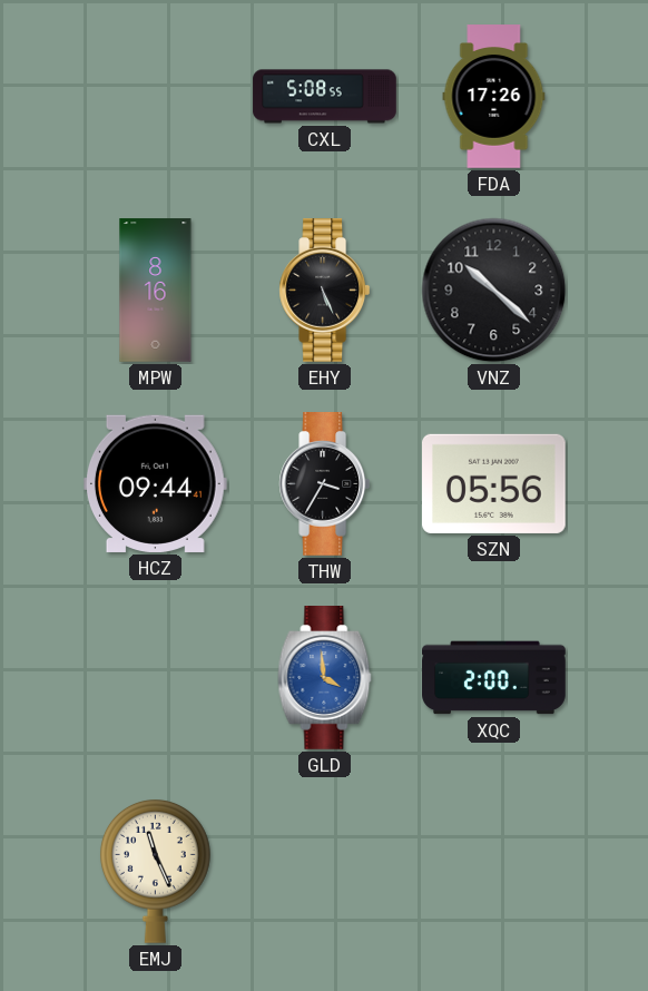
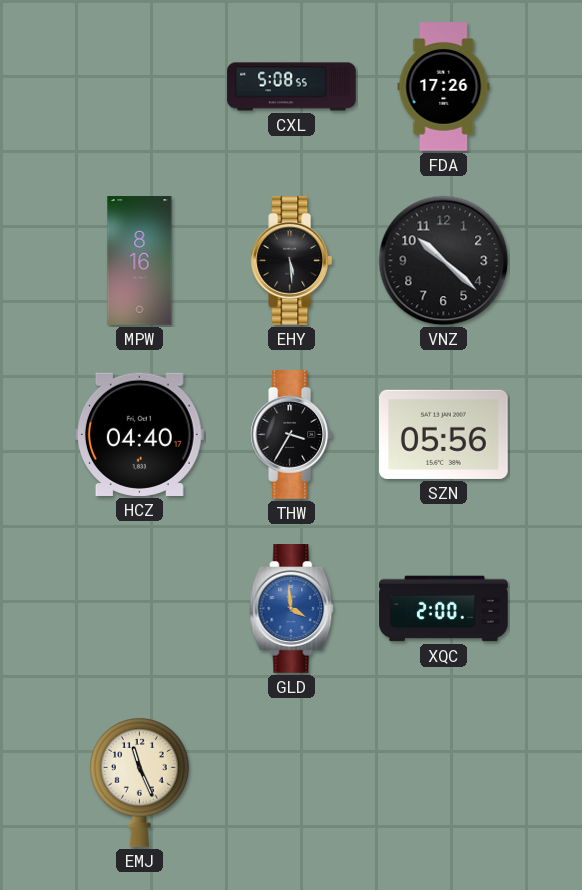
EHY: 5:26 -> 5:29 (292, 261)
HCZ: 09:44 -> 04:40 (139, 434)
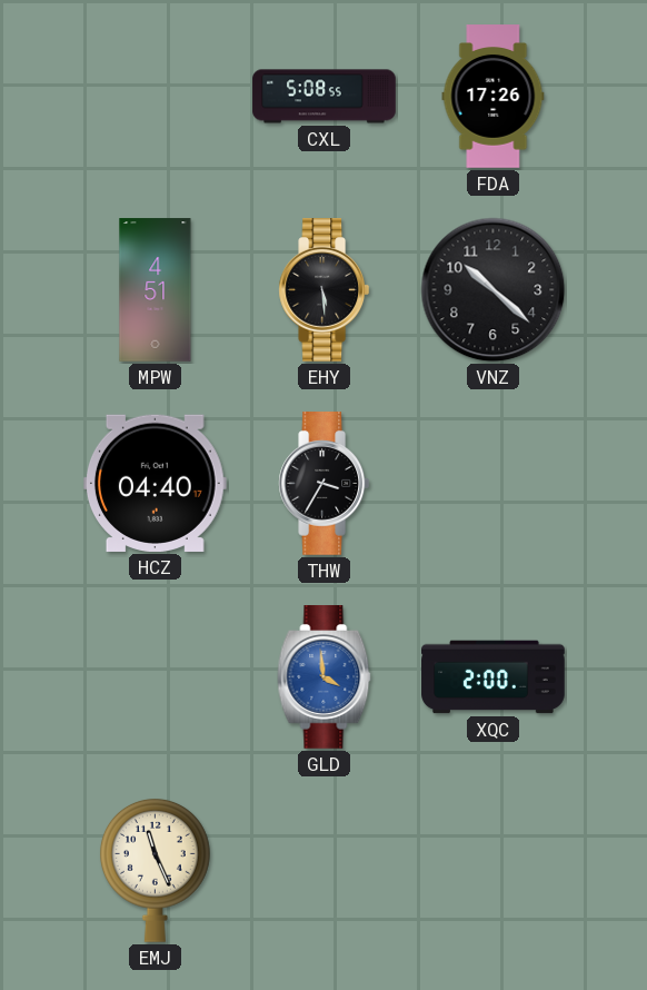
MPW: 8:16 -> 4:51 (156, 290)
SZN: 05:56 -> none (444, 434)
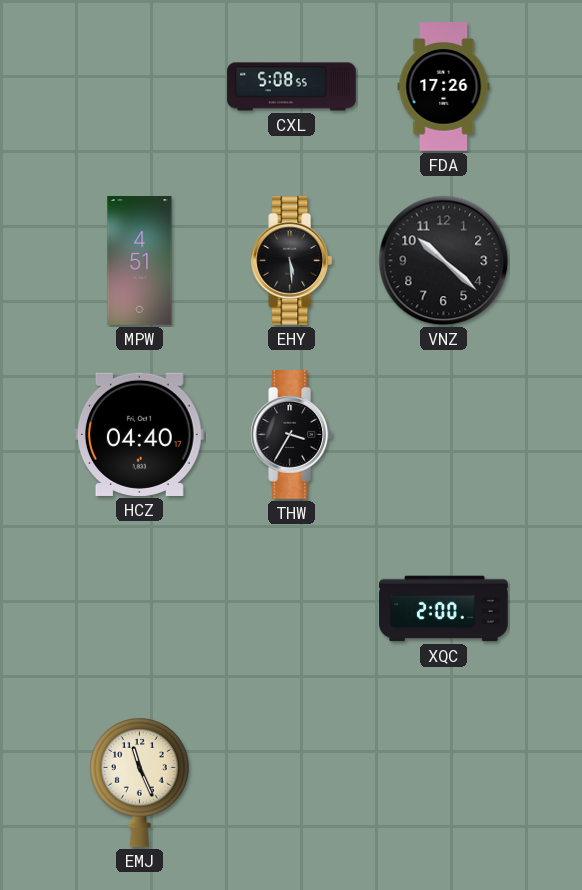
GLD: 3:59 -> none (325, 677)
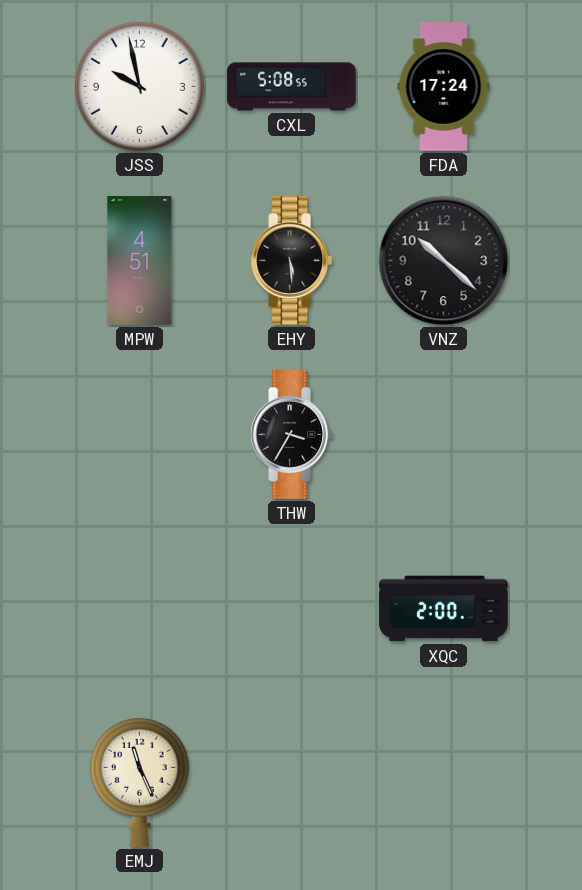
JSS: none -> 9:58 (140, 87)
FDA: 17:26 -> 17:24 (444, 87)
HCZ: 04:40 -> none (139, 434)
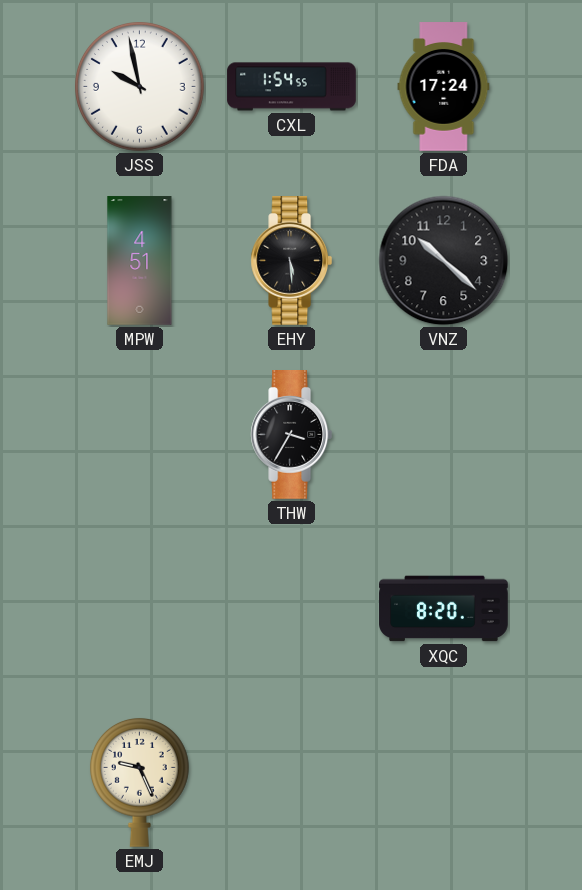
CXL: 5:08 -> 1:54 (292, 87)
XQC: 2:00 -> 8:20 (444, 609)
EMJ: 11:26 -> 9:26 (139, 782)
